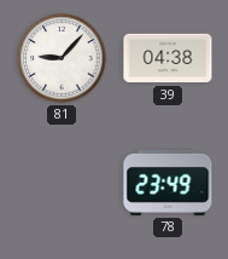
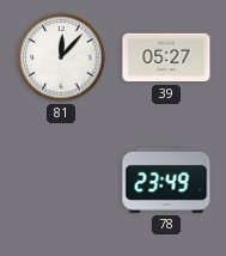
81: 9:07 -> 12:07 (61, 57)
39: 04:38 -> 05:27 (166, 57)
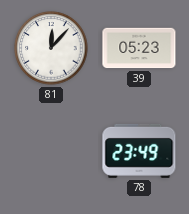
39: 05:27 -> 05:23 (139, 48)
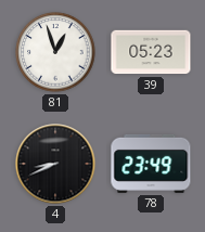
81: 12:07 -> 12:57 (55, 52)
4: none -> 8:41 (55, 164)
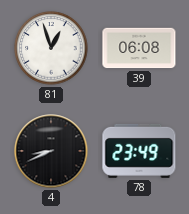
39: 05:23 -> 06:08 (139, 48)
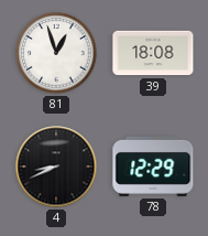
39: 06:08 -> 18:08 (153, 53)
78: 23:49 -> 12:29 (153, 167)
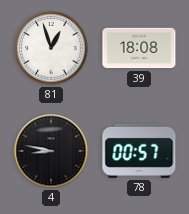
4: 8:41 -> 8:47 (51, 151)
78: 12:29 -> 00:57 (139, 151)
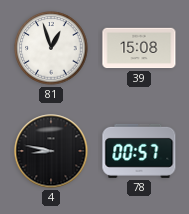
39: 18:08 -> 15:08 (139, 48)
